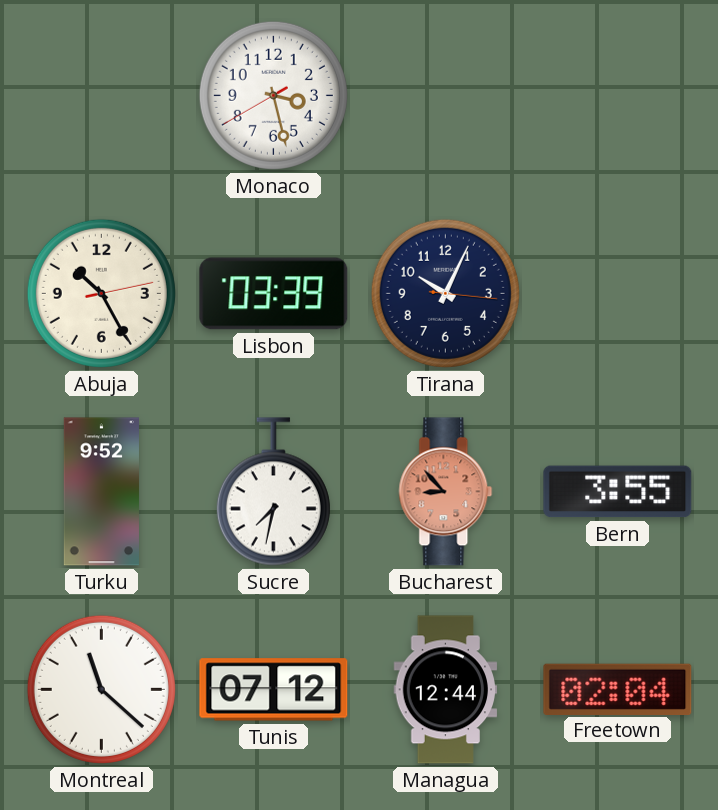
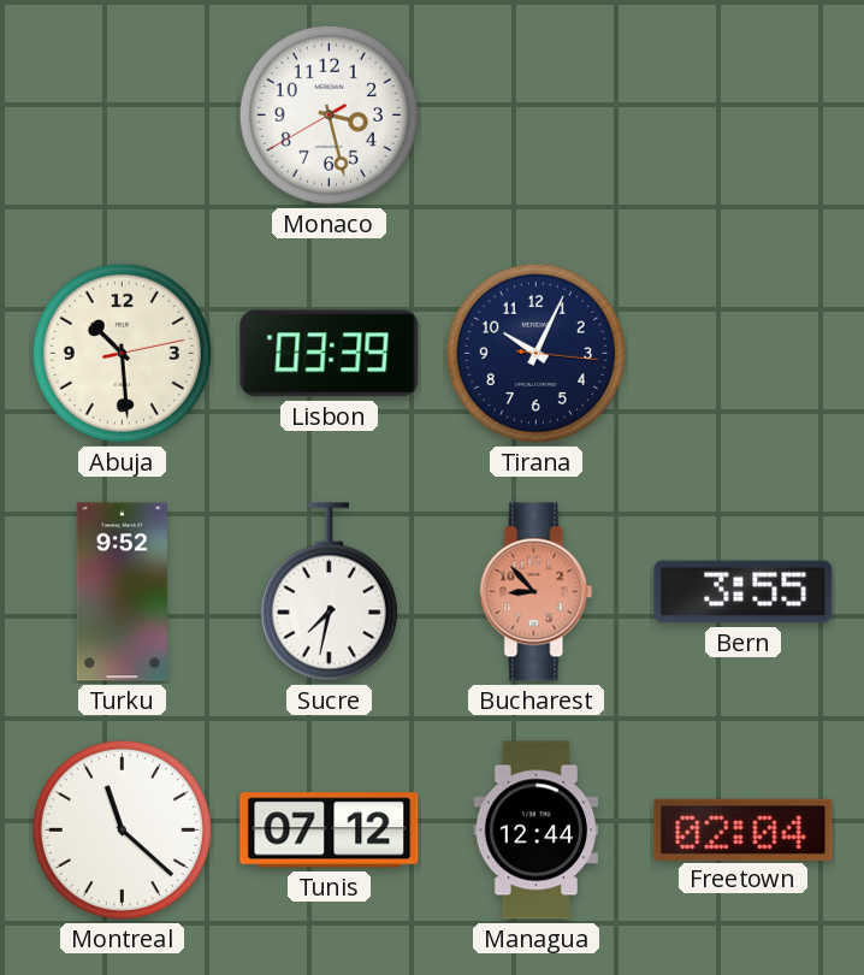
Abuja: 10:25 -> 10:29 (122, 353)
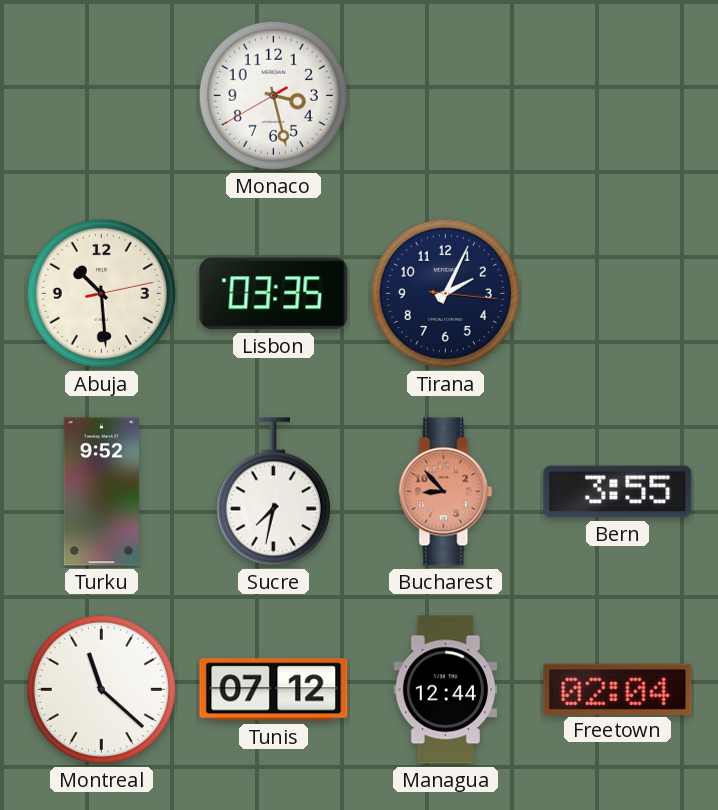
Lisbon: 03:39 -> 03:35 (274, 294)
Tirana: 10:04 -> 2:04 (445, 293)
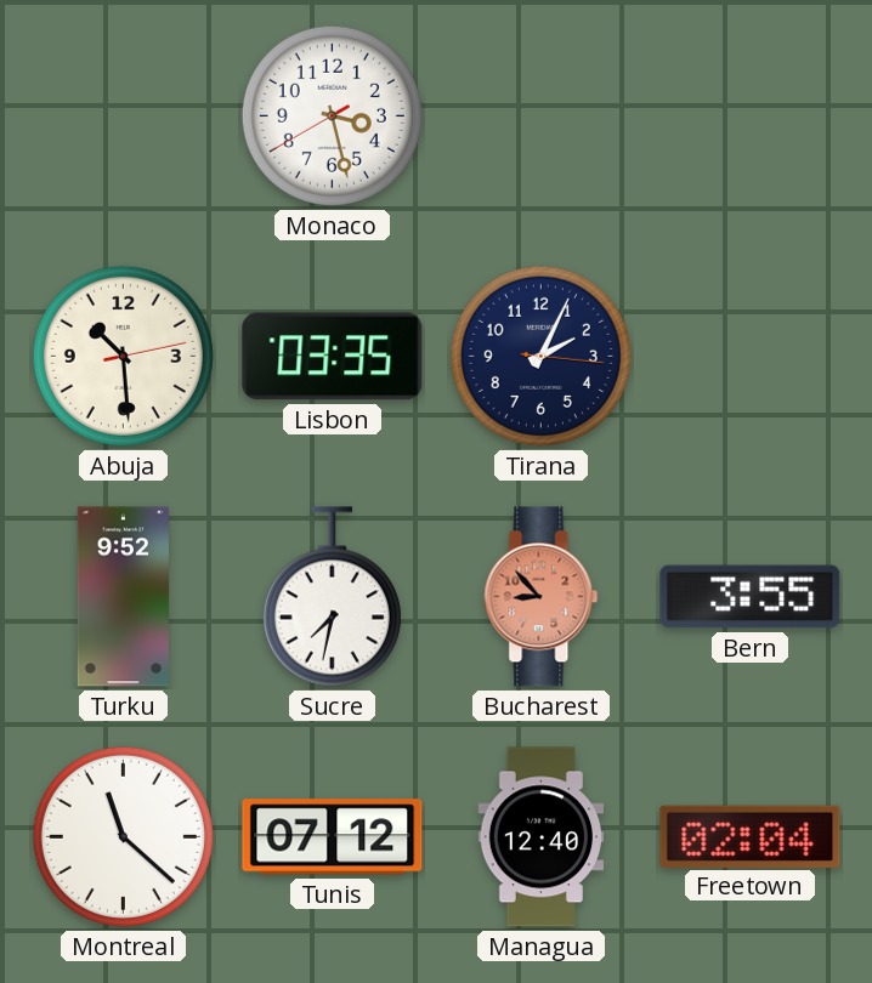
Managua: 12:44 -> 12:40 (542, 837)
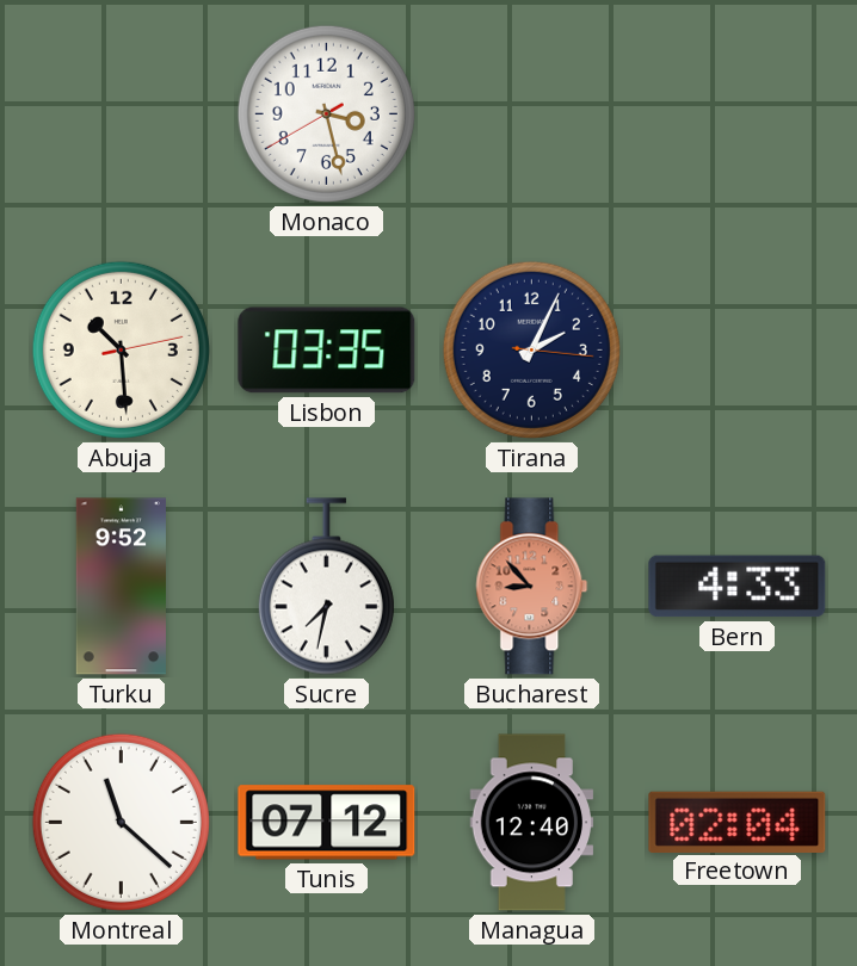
Bern: 3:55 -> 4:33 (738, 587)
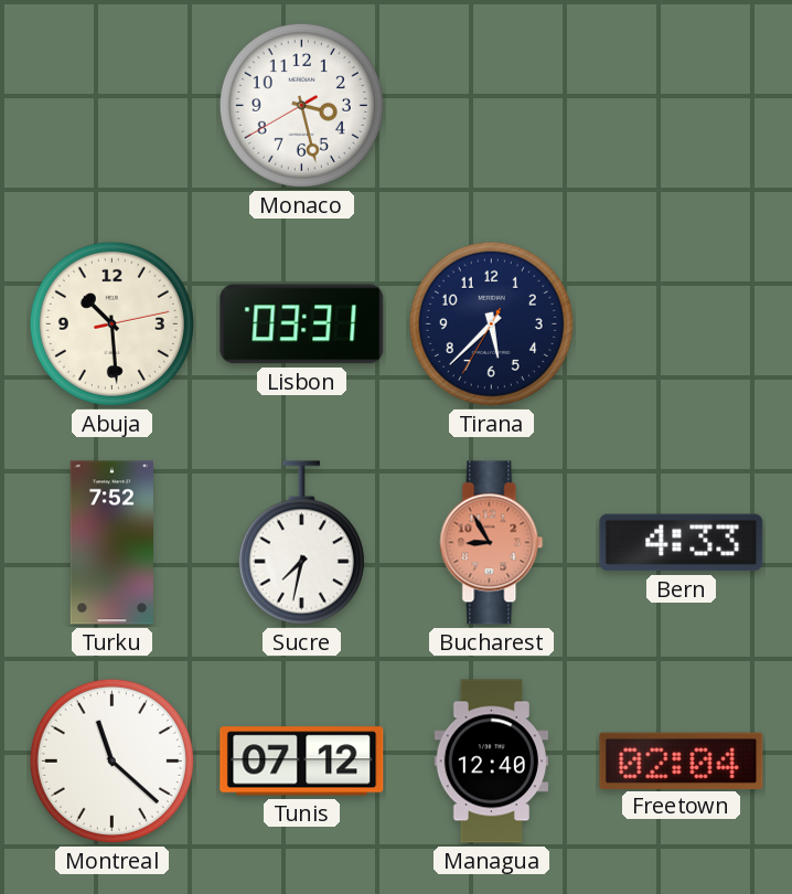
Lisbon: 03:35 -> 03:31 (302, 324)
Tirana: 2:04 -> 5:37 (491, 323)
Turku: 9:52 -> 7:52 (111, 543)
Bucharest: 8:53 -> 8:55 (492, 543)
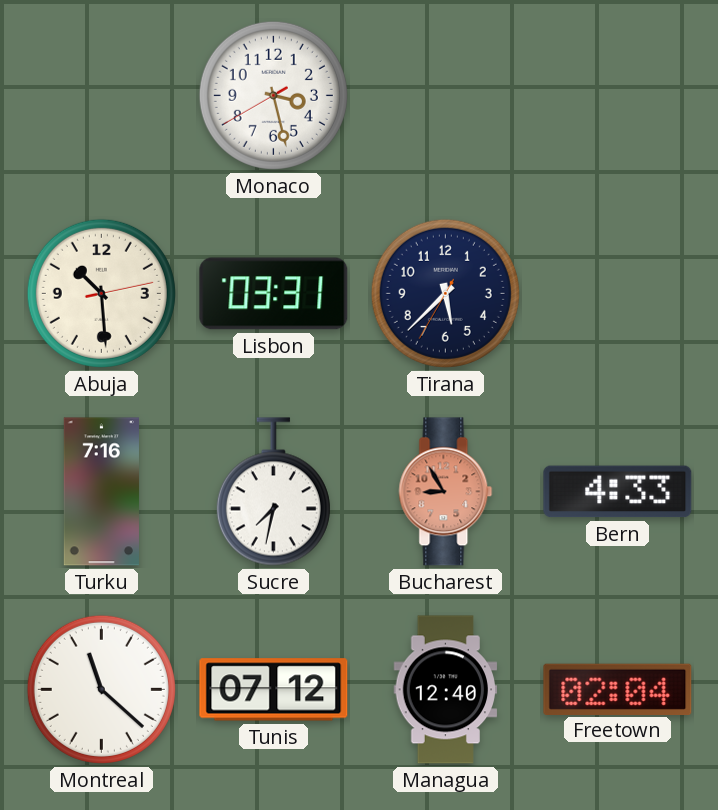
Turku: 7:52 -> 7:16 (101, 492)
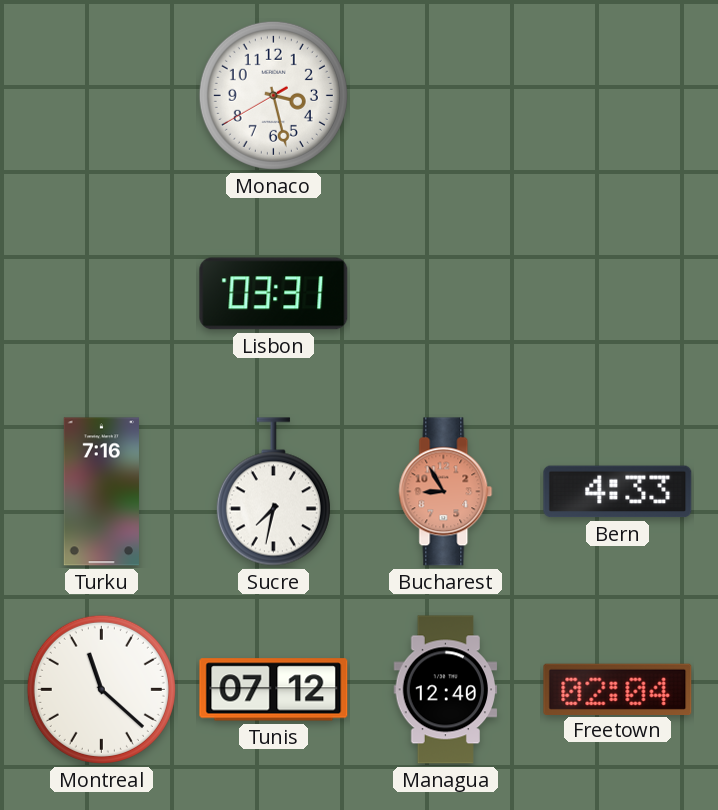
Abuja: 10:29 -> none (101, 293)
Tirana: 5:37 -> none (445, 293)
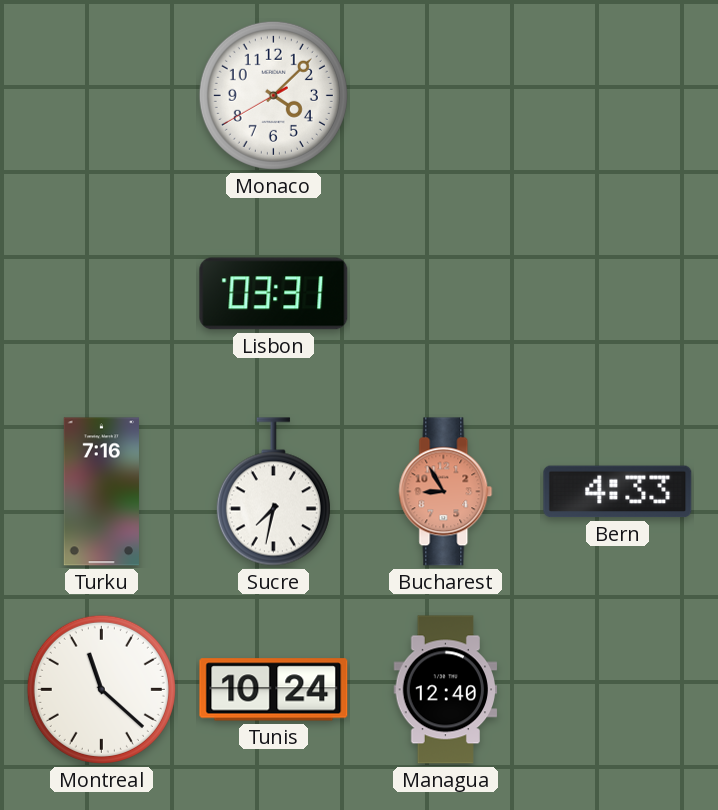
Monaco: 3:27 -> 4:07 (273, 95)
Tunis: 07:12 -> 10:24 (274, 690)
Freetown: 02:04 -> none (618, 689)
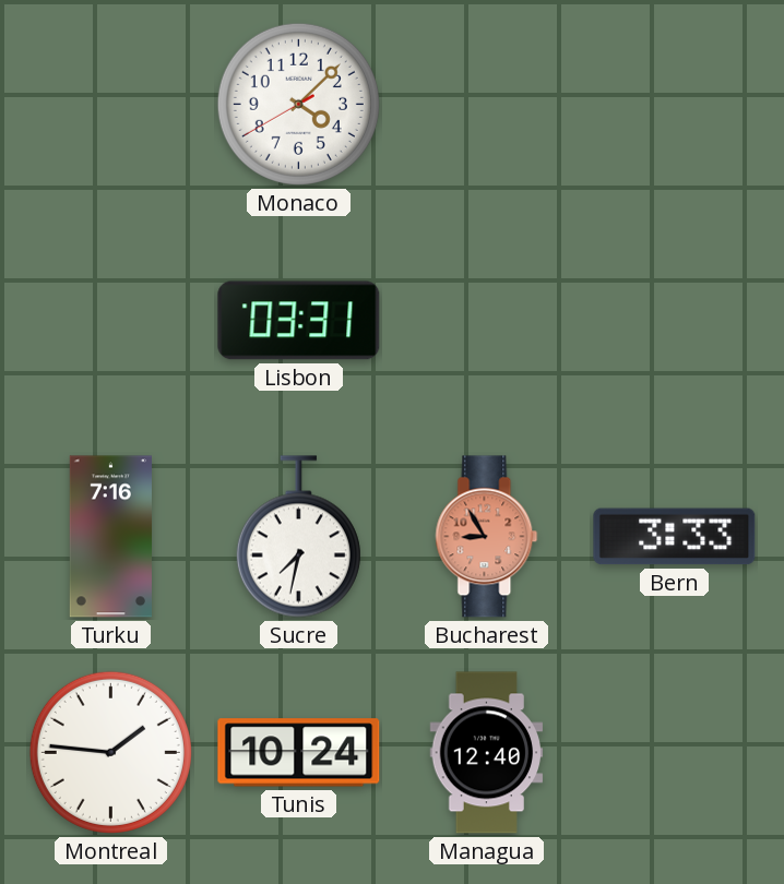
Bern: 4:33 -> 3:33 (675, 537)
Montreal: 11:22 -> 1:46 (110, 752)
